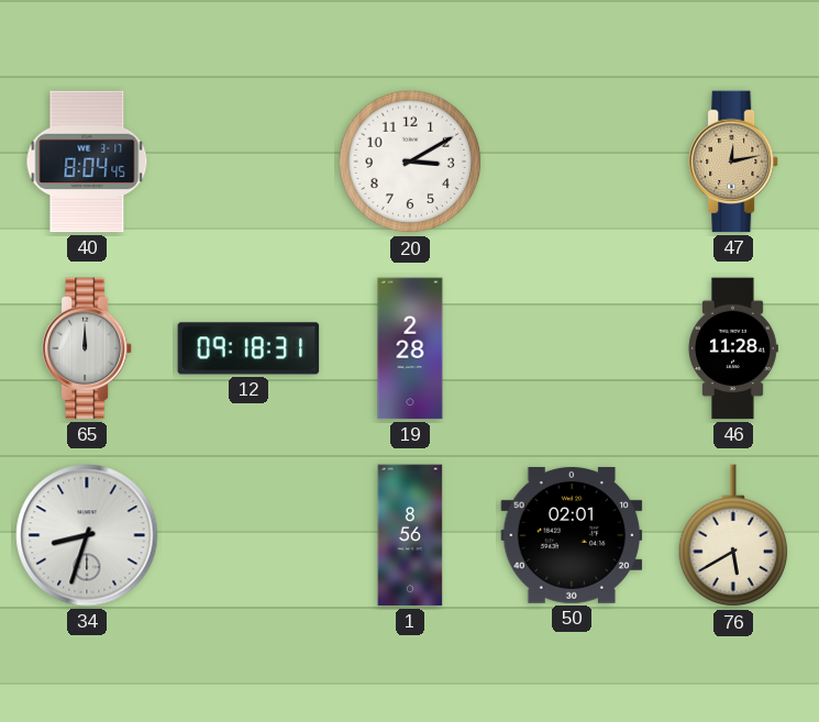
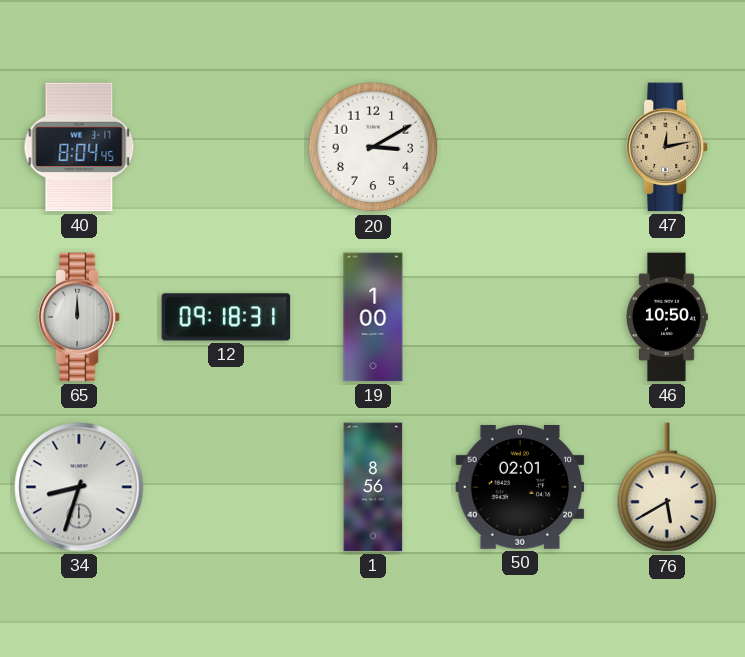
19: 2:28 -> 1:00 (373, 317)
46: 11:28 -> 10:50 (667, 317)
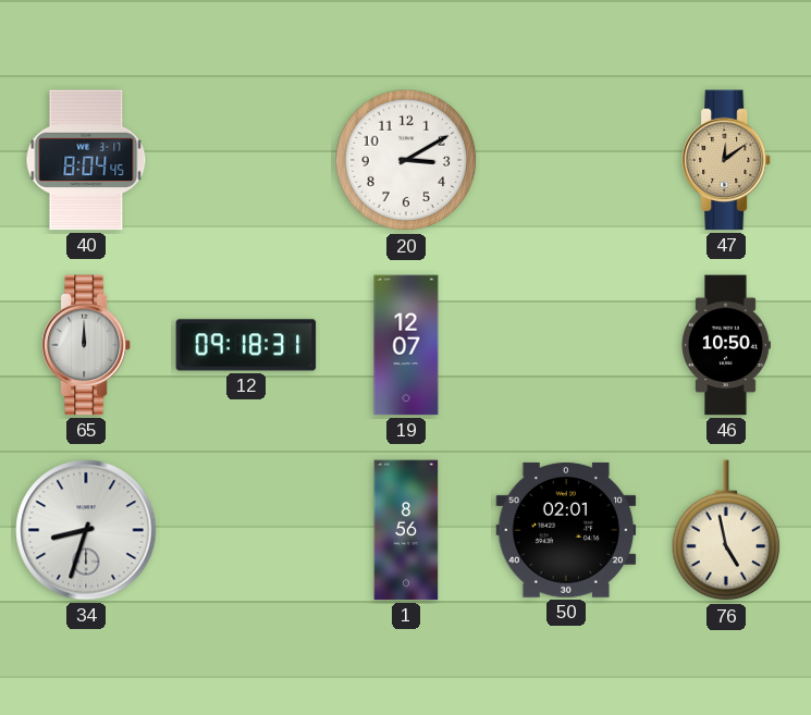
47: 12:13 -> 12:09 (726, 160)
19: 1:00 -> 12:07 (406, 345)
76: 5:40 -> 4:58 (726, 531)
